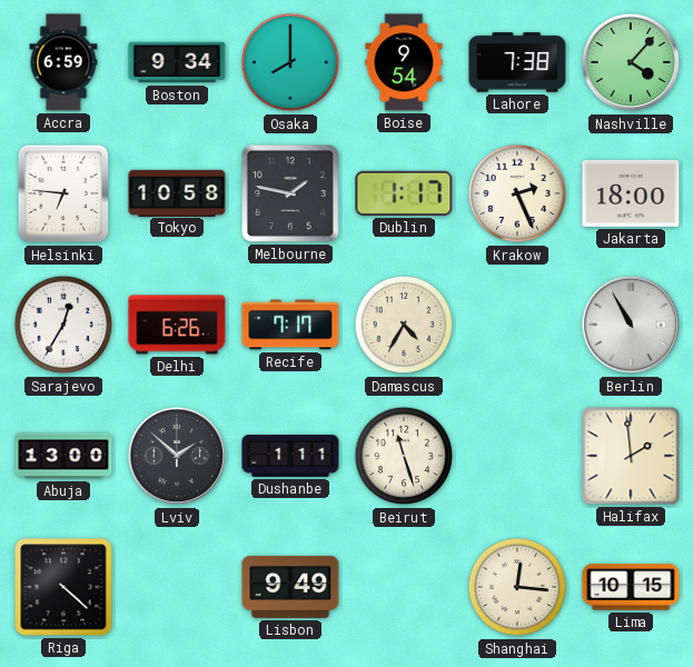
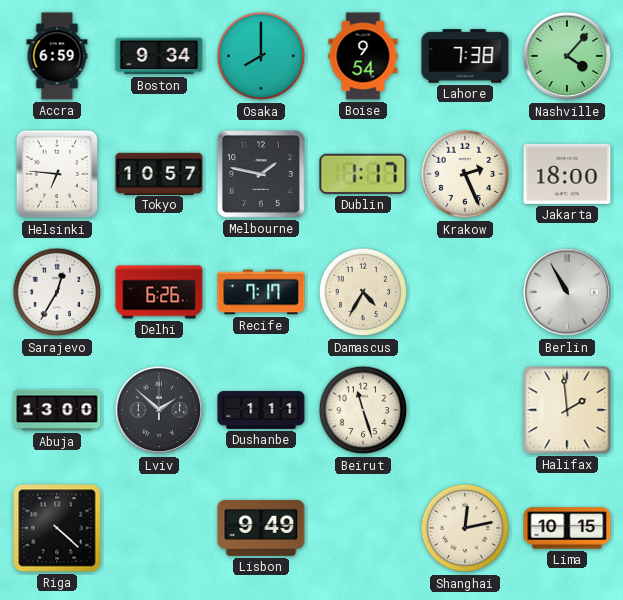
Tokyo: 10:58 -> 10:57 (159, 173)
Shanghai: 12:16 -> 12:13 (465, 528)
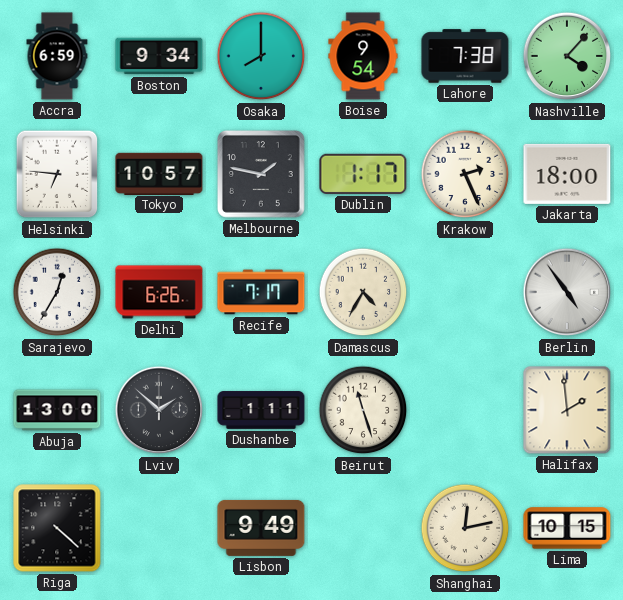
Berlin: 10:55 -> 4:54 (567, 292)
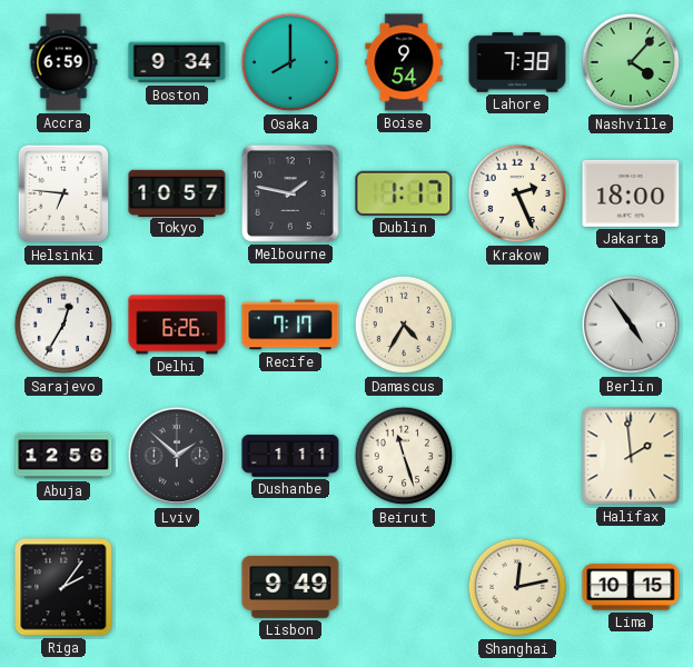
Abuja: 13:00 -> 12:56 (63, 456)
Riga: 4:22 -> 2:06 (63, 587)
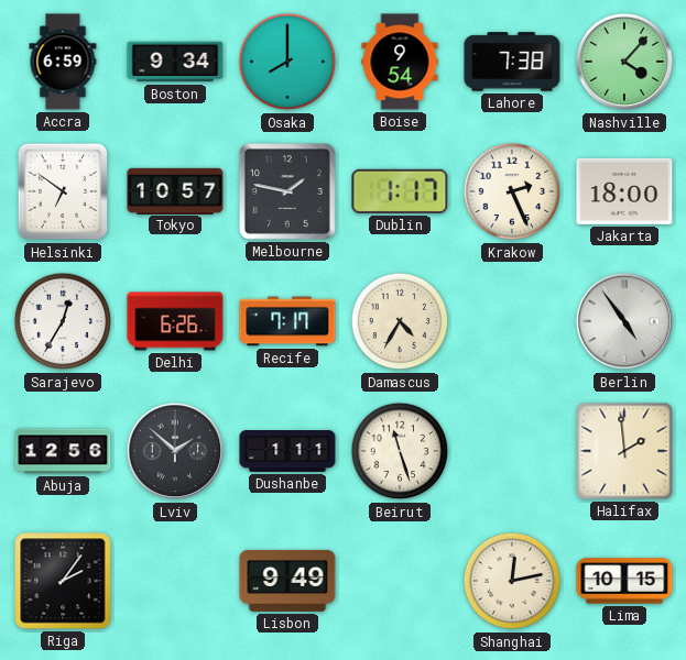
Helsinki: 6:46 -> 6:51 (63, 191)
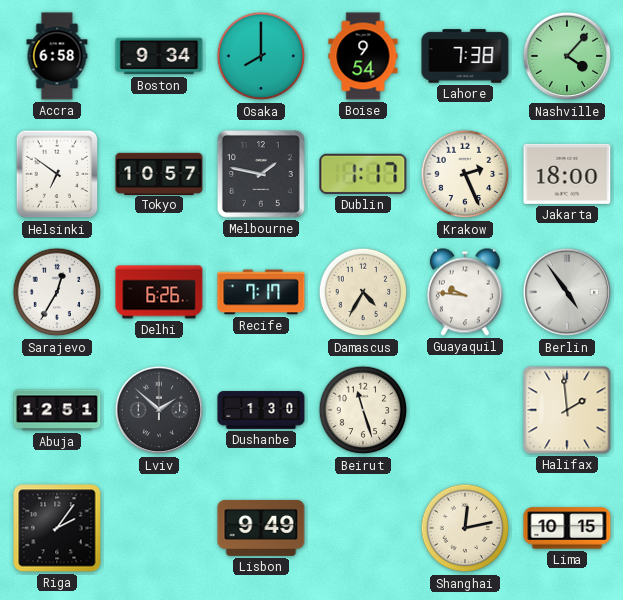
Accra: 6:59 -> 6:58 (57, 56)
Guayaquil: none -> 9:46 (465, 292)
Abuja: 12:56 -> 12:51 (57, 410)
Dushanbe: 1:11 -> 1:30 (261, 410)
